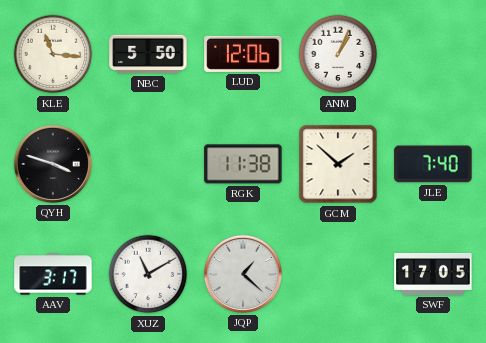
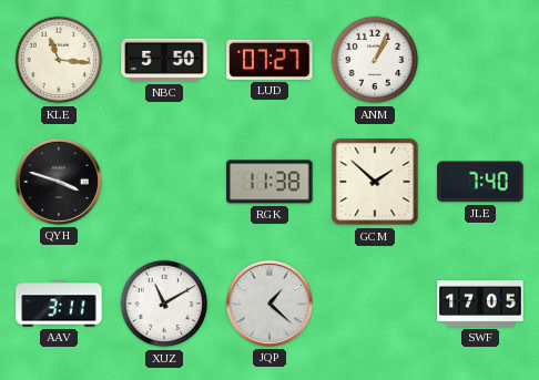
LUD: 12:06 -> 07:27 (269, 60)
AAV: 3:17 -> 3:11 (59, 304)
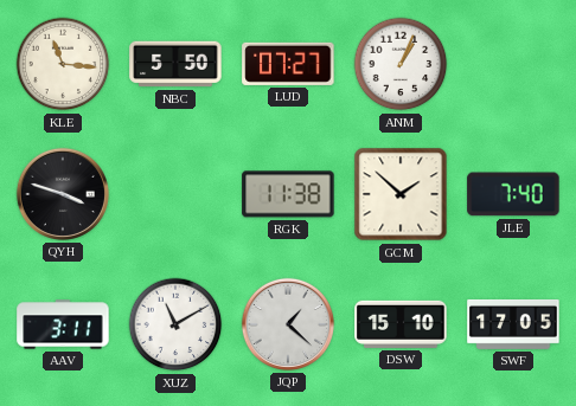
DSW: none -> 15:10 (401, 324)
